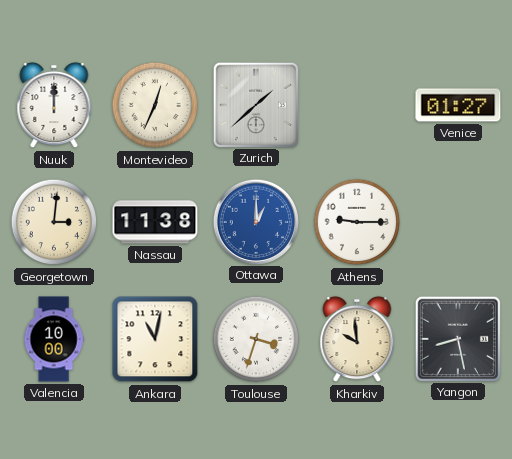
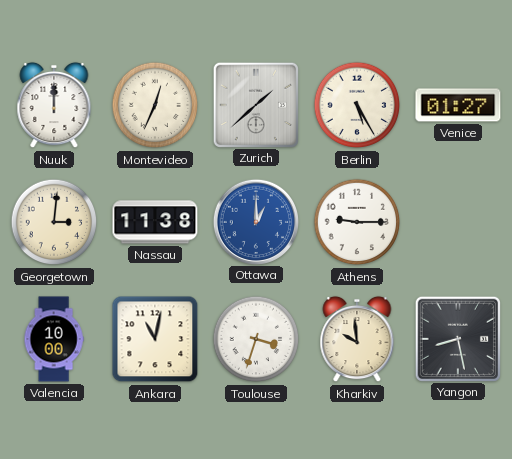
Berlin: none -> 5:25 (357, 105)
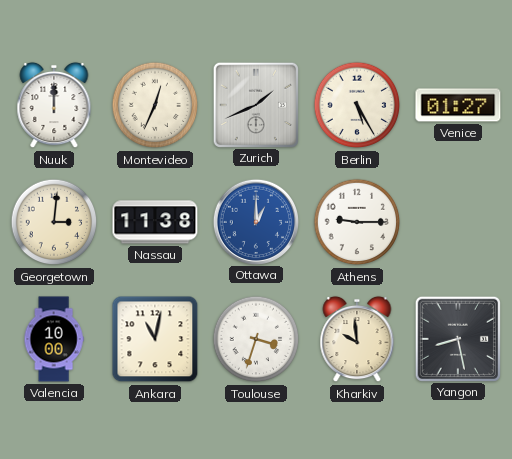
Zurich: 1:38 -> 1:41 (255, 104)
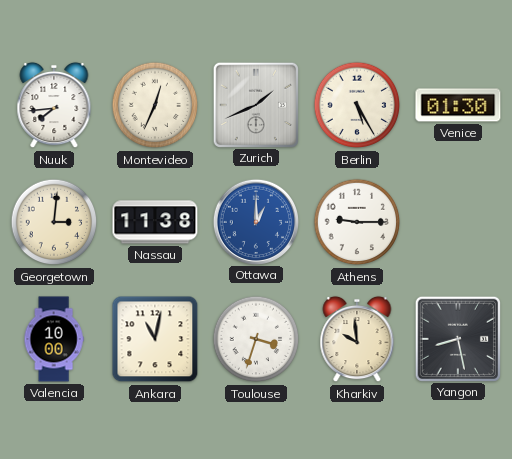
Nuuk: 12:00 -> 7:44 (54, 105)
Venice: 01:27 -> 01:30 (458, 105)
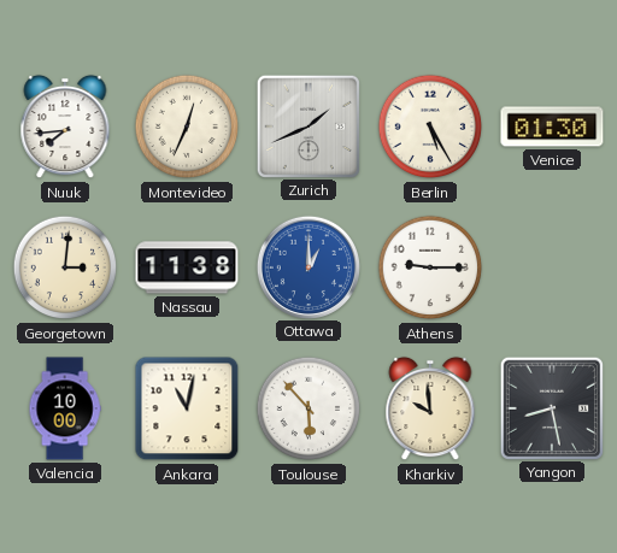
Toulouse: 3:33 -> 5:53 (308, 408)
